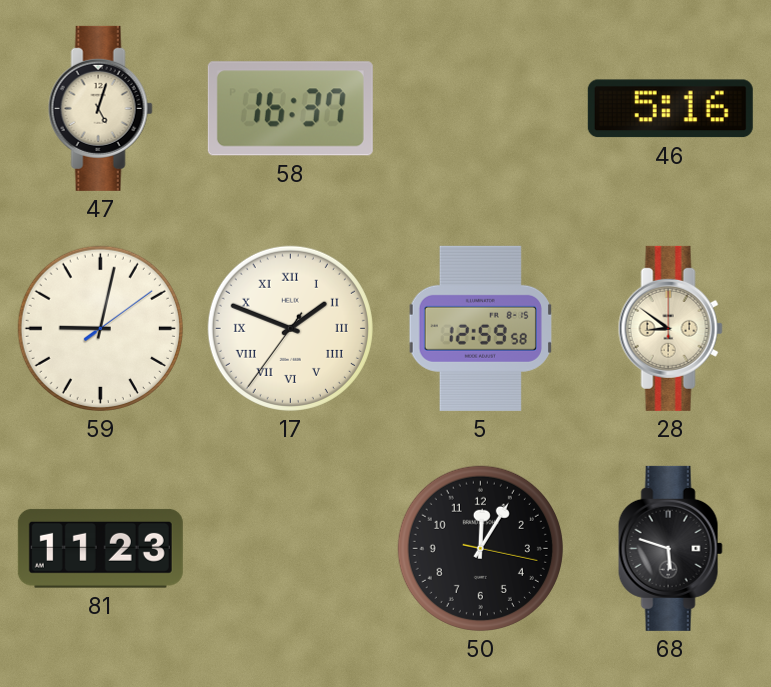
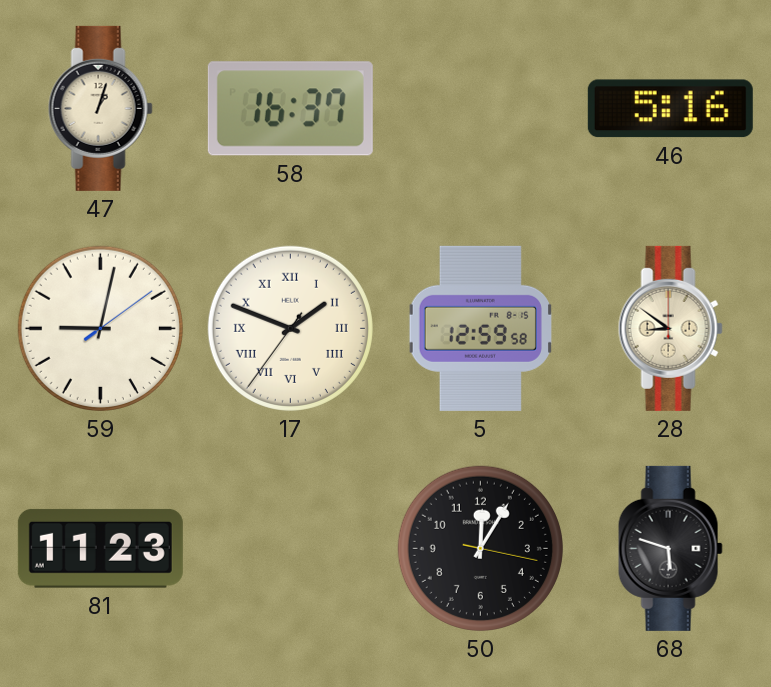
47: 5:03 -> 1:03 (100, 108)
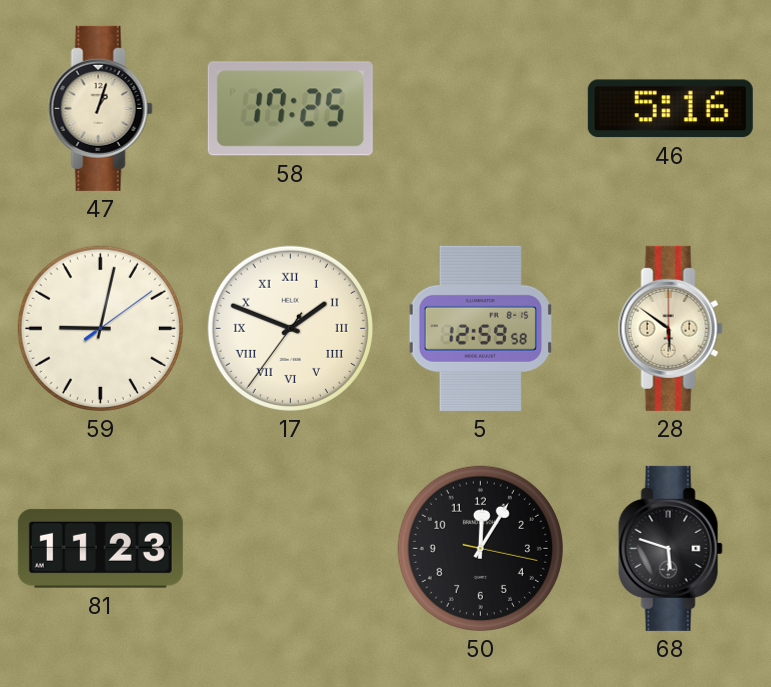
58: 16:37 -> 17:25 (290, 109)
28: 8:51 -> 5:51 (670, 328)
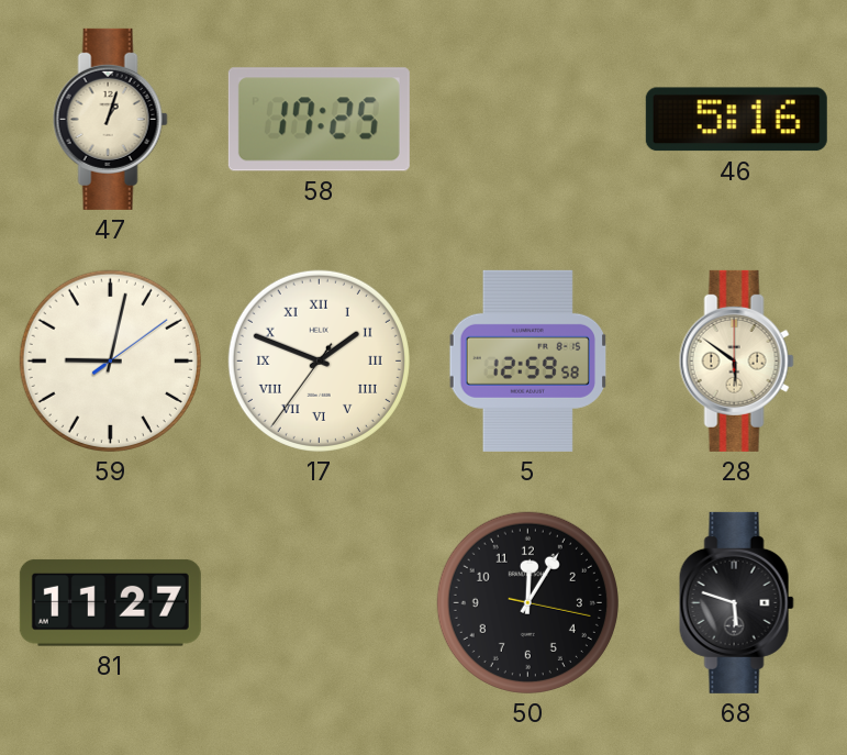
81: 11:23 -> 11:27 (110, 602)
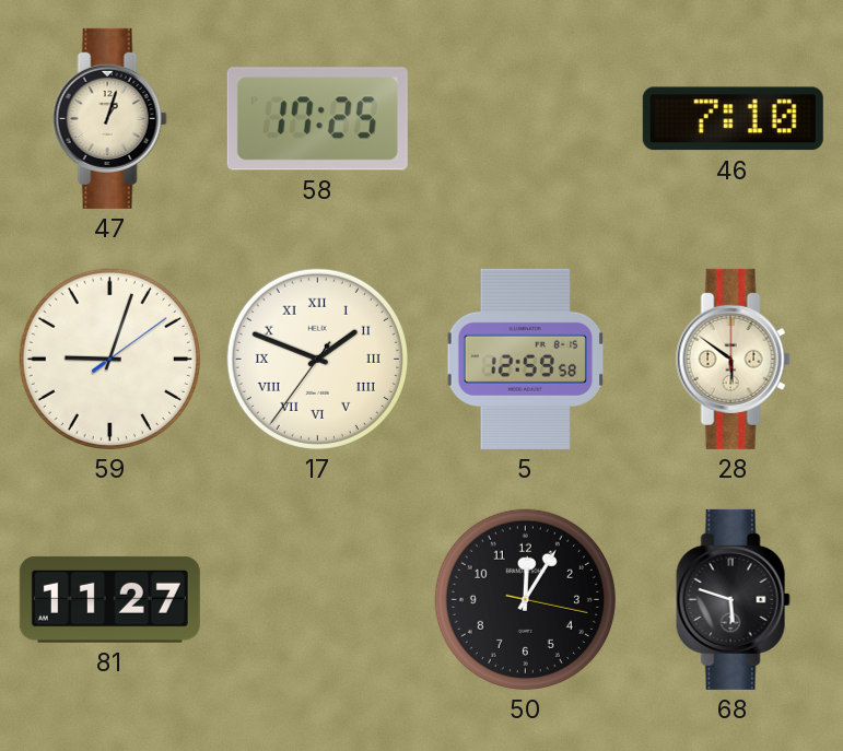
46: 5:16 -> 7:10 (733, 119)
59: 9:02 -> 9:03 (109, 359)
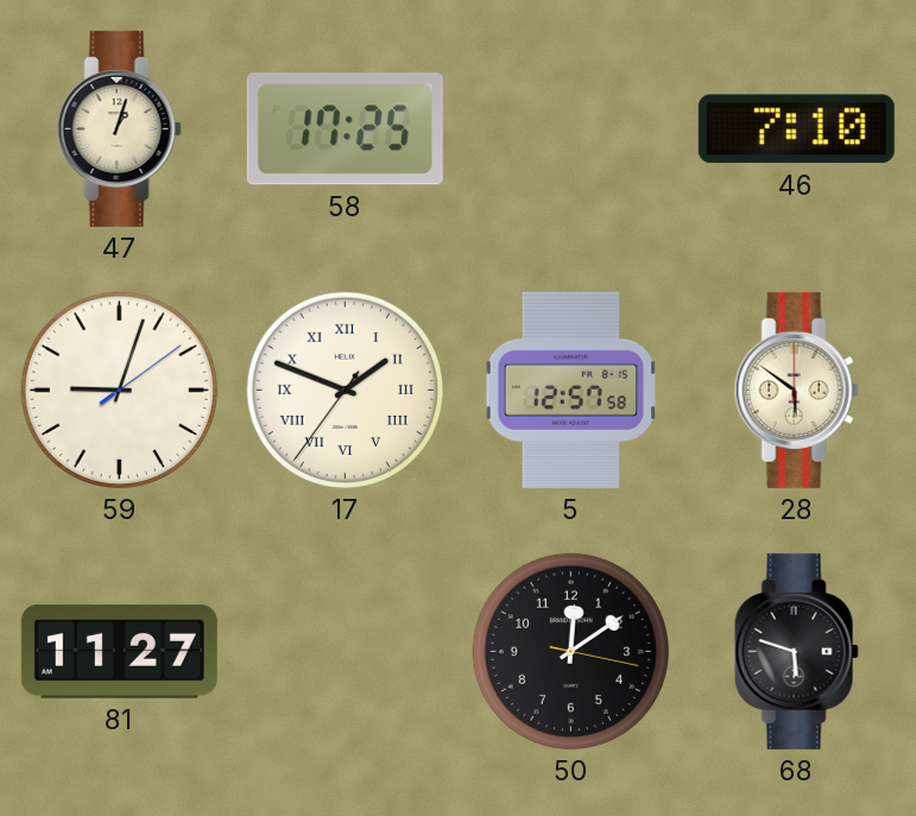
5: 12:59 -> 12:57 (570, 390)
50: 12:05 -> 12:09 (570, 651)
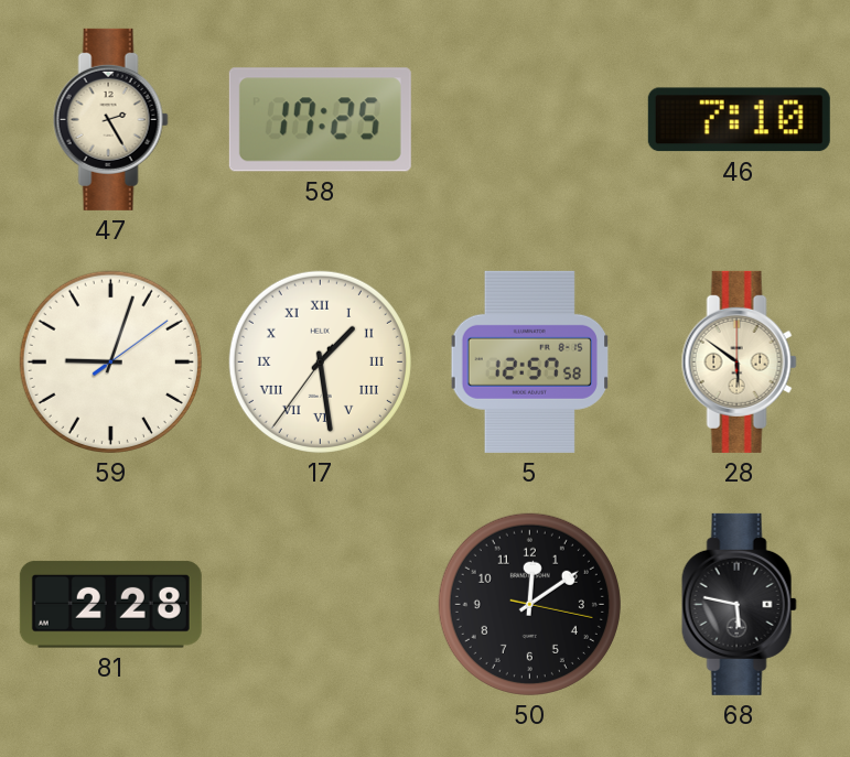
47: 1:03 -> 2:25 (110, 119)
17: 1:48 -> 1:28 (320, 361)
81: 11:27 -> 2:28 (110, 604)
68: 5:48 -> 5:47 (739, 604)
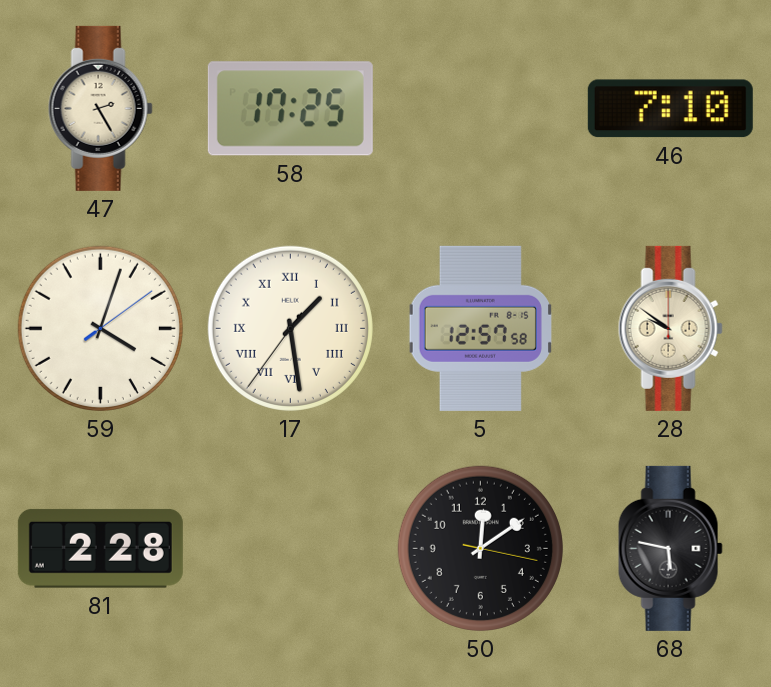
59: 9:03 -> 4:03 (100, 328)
28: 5:51 -> 9:51 (670, 328)
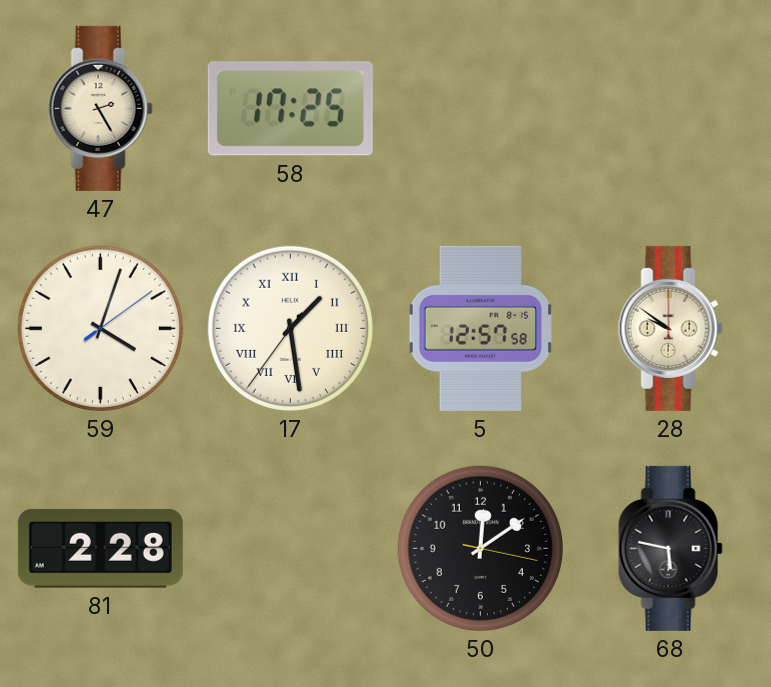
46: 7:10 -> none (670, 109)
